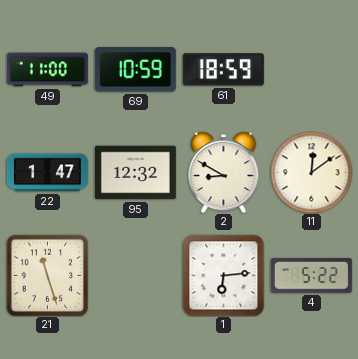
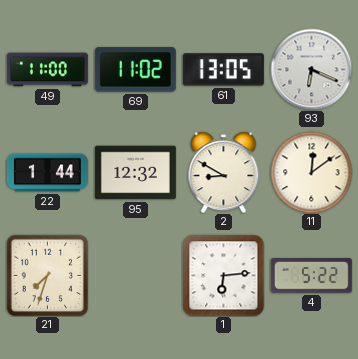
69: 10:59 -> 11:02 (135, 70)
61: 18:59 -> 13:05 (223, 70)
93: none -> 6:19 (311, 69)
22: 1:47 -> 1:44 (47, 173)
21: 11:27 -> 7:33 (47, 275)
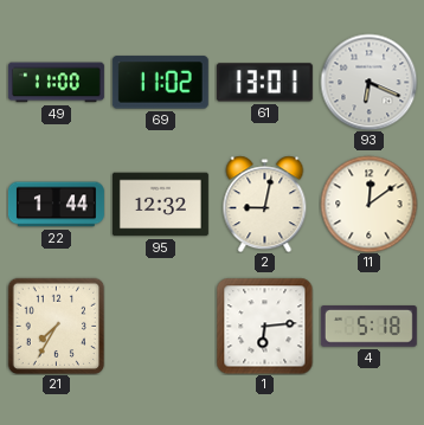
61: 13:05 -> 13:01 (264, 83)
2: 8:50 -> 9:02 (265, 204)
21: 7:33 -> 7:35 (56, 326)
4: 5:22 -> 5:18 (368, 327)
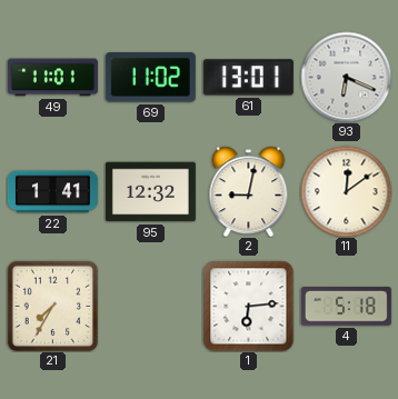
49: 11:00 -> 11:01 (52, 78)
22: 1:44 -> 1:41 (52, 192)
